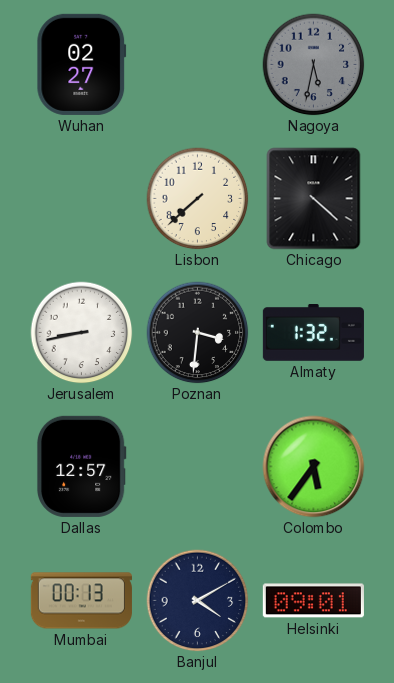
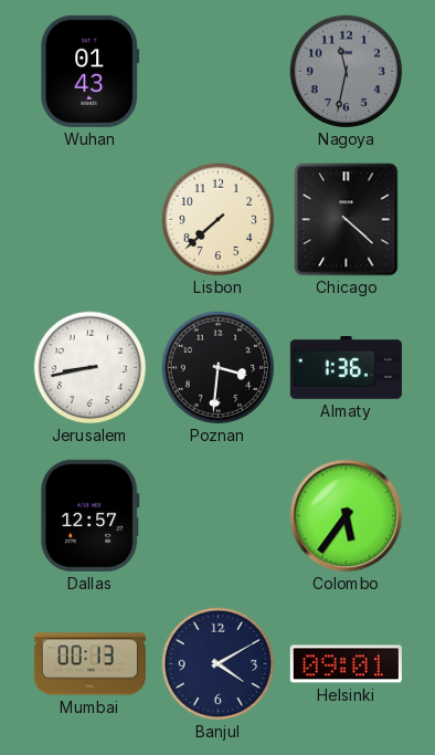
Wuhan: 02:27 -> 01:43 (91, 71)
Nagoya: 5:32 -> 11:32 (347, 72)
Almaty: 1:32 -> 1:36 (346, 368)
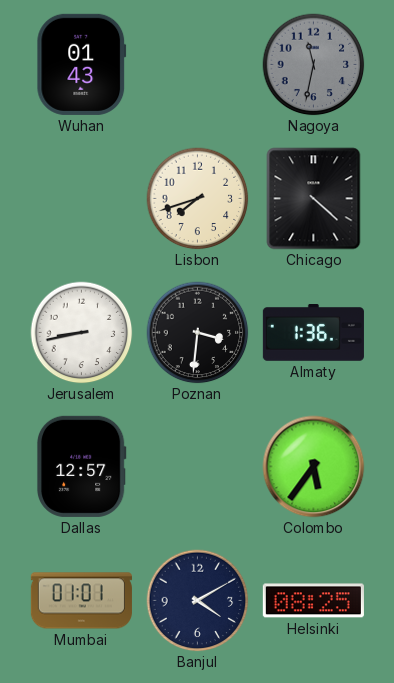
Lisbon: 7:38 -> 7:42 (198, 199)
Mumbai: 00:13 -> 01:01 (81, 601)
Helsinki: 09:01 -> 08:25 (313, 601)
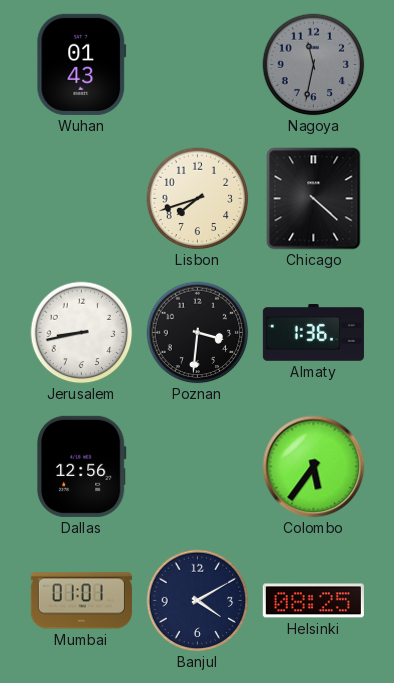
Dallas: 12:57 -> 12:56 (81, 466)
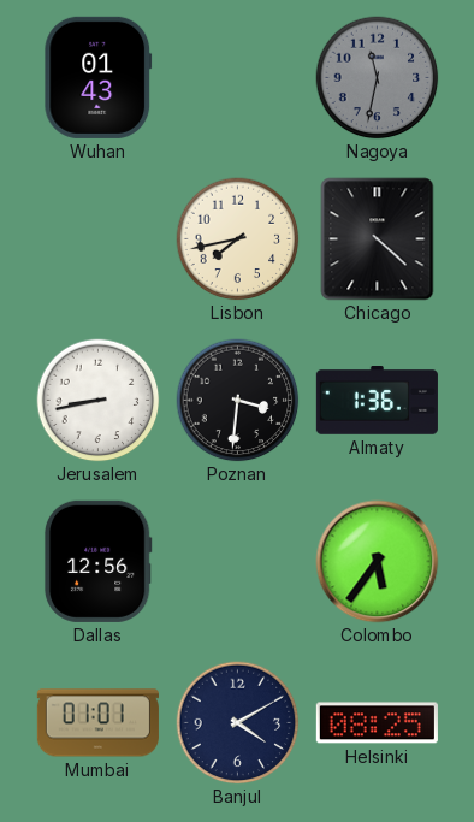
Lisbon: 7:42 -> 7:43 (238, 239)
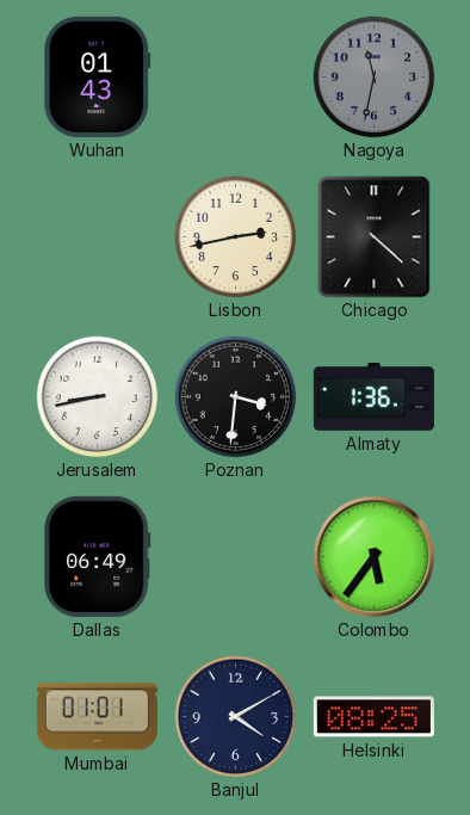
Lisbon: 7:43 -> 2:43 (236, 237)
Dallas: 12:56 -> 06:49 (97, 556)
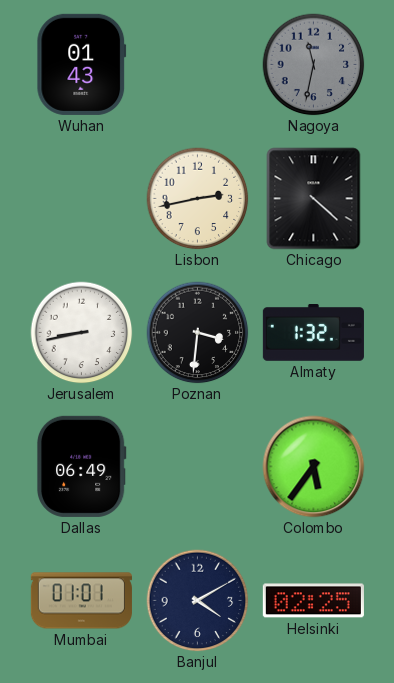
Almaty: 1:36 -> 1:32 (313, 333)
Helsinki: 08:25 -> 02:25 (313, 601)
